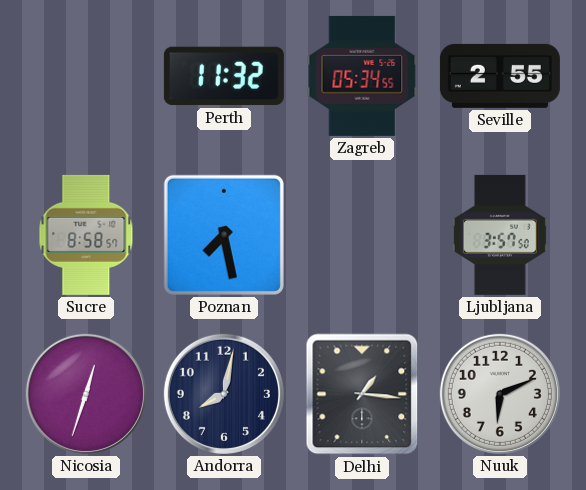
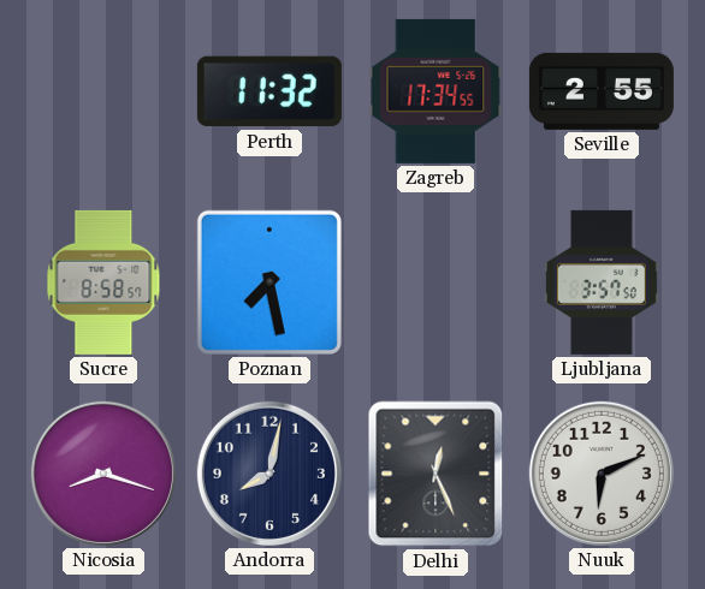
Zagreb: 05:34 -> 17:34 (436, 91)
Nicosia: 12:33 -> 8:18 (103, 474)
Delhi: 1:16 -> 12:26 (436, 474)
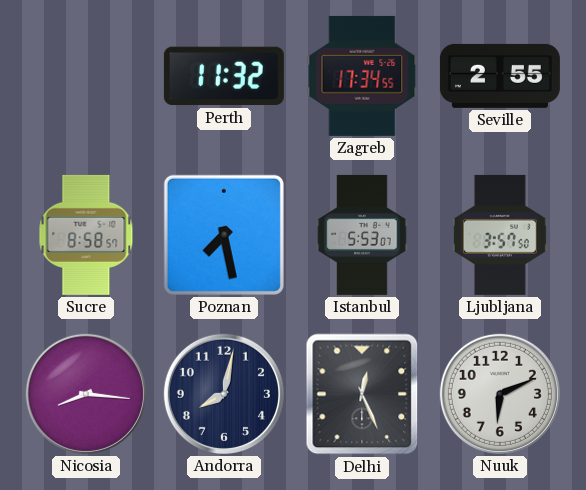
Istanbul: none -> 5:53 (362, 235)
Nicosia: 8:18 -> 8:16 (86, 394)
